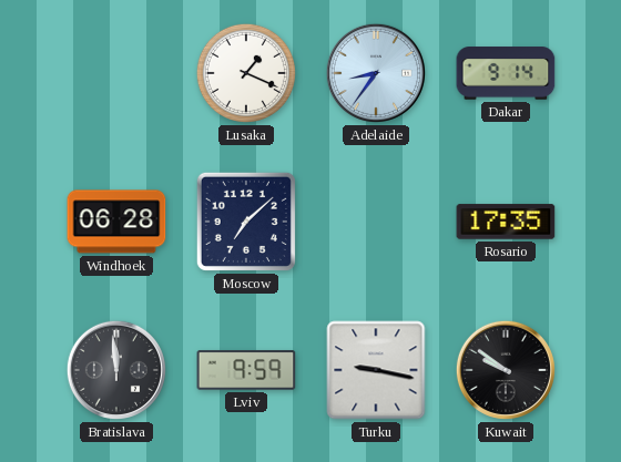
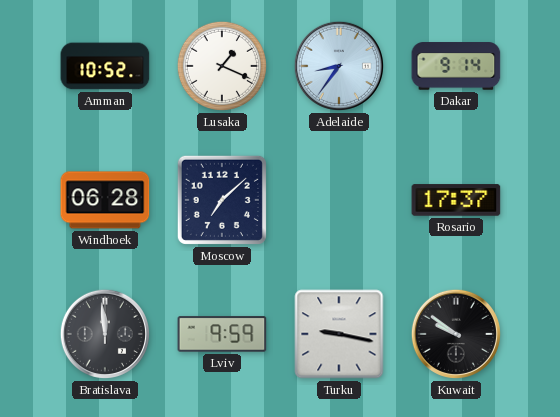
Amman: none -> 10:52 (105, 66)
Rosario: 17:35 -> 17:37 (456, 200)
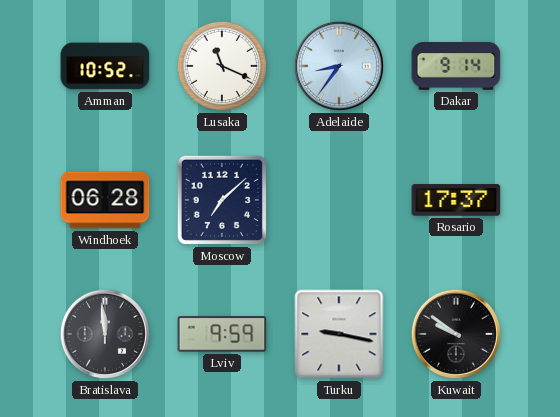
Lusaka: 1:19 -> 11:19 (222, 66)
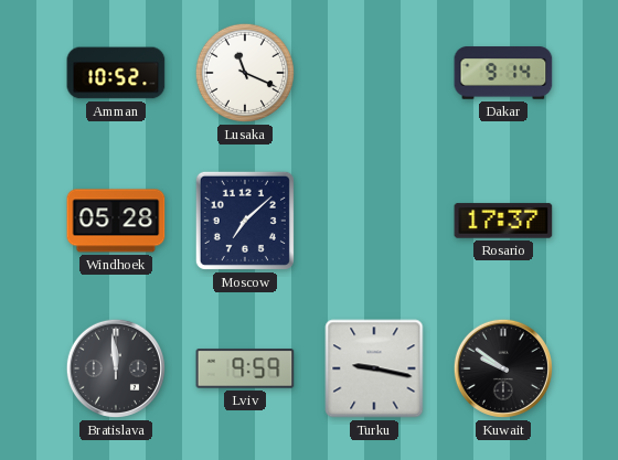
Adelaide: 8:36 -> none (339, 66)
Windhoek: 06:28 -> 05:28 (116, 221)
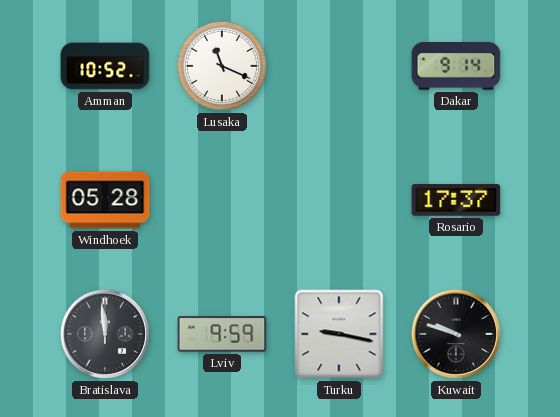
Moscow: 7:08 -> none (245, 221)
Kuwait: 9:51 -> 9:48 (456, 334)
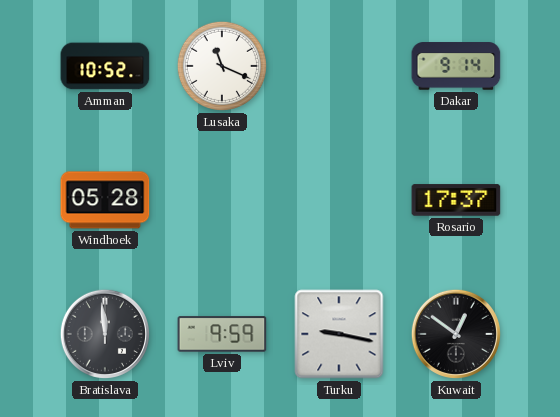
Kuwait: 9:48 -> 12:51 (456, 334)
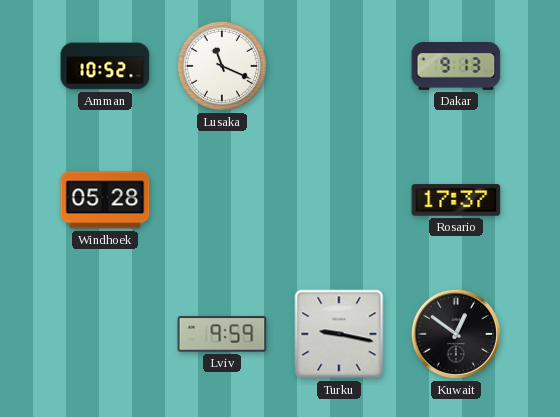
Dakar: 9:14 -> 9:13 (456, 66)
Bratislava: 11:59 -> none (105, 334)
